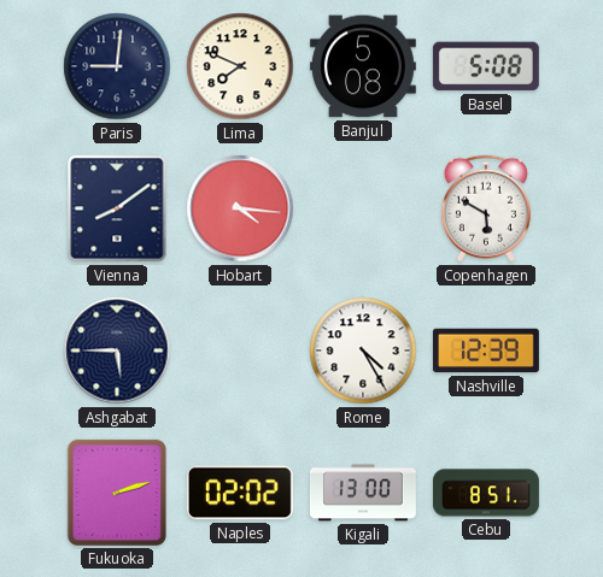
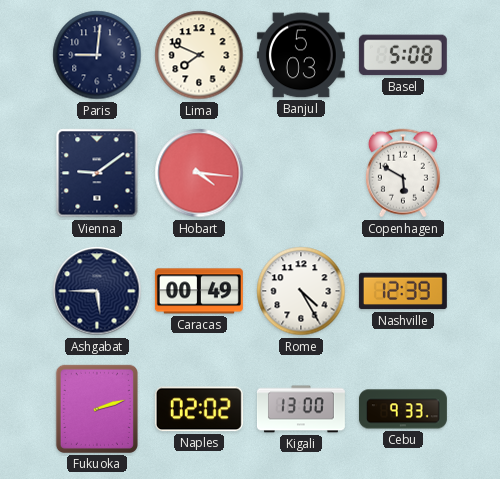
Banjul: 5:08 -> 5:03 (301, 55)
Vienna: 8:09 -> 9:09 (97, 173)
Caracas: none -> 00:49 (199, 291)
Cebu: 8:51 -> 9:33 (403, 409)
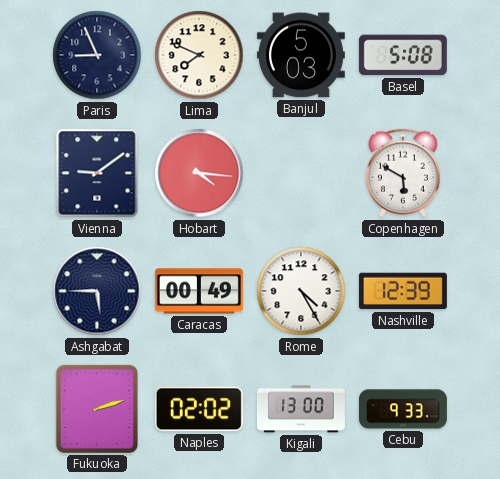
Paris: 9:01 -> 8:56 (97, 55)
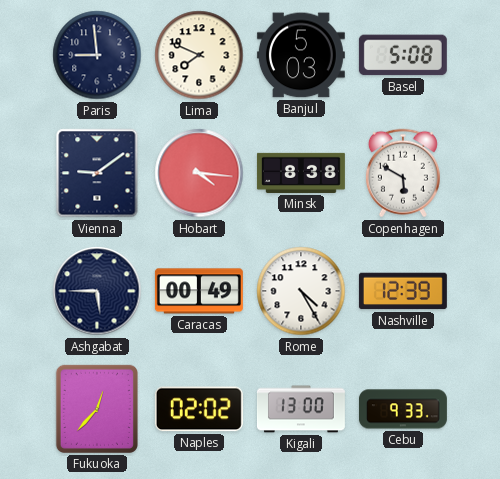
Paris: 8:56 -> 8:59 (97, 55)
Minsk: none -> 8:38 (301, 173)
Fukuoka: 2:12 -> 12:37 (97, 409)
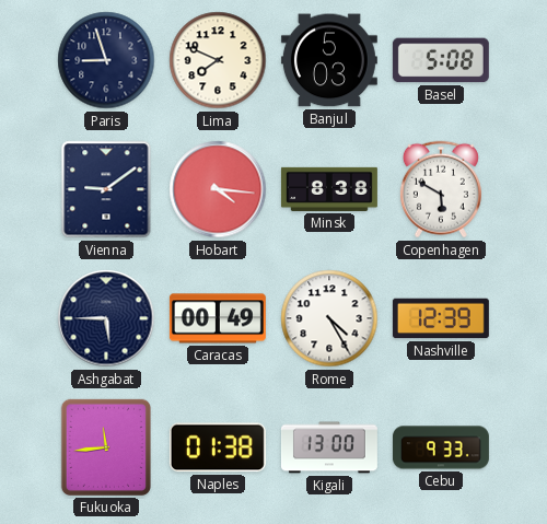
Paris: 8:59 -> 8:57 (106, 60)
Fukuoka: 12:37 -> 11:44 (106, 447)
Naples: 02:02 -> 01:38 (218, 447)
